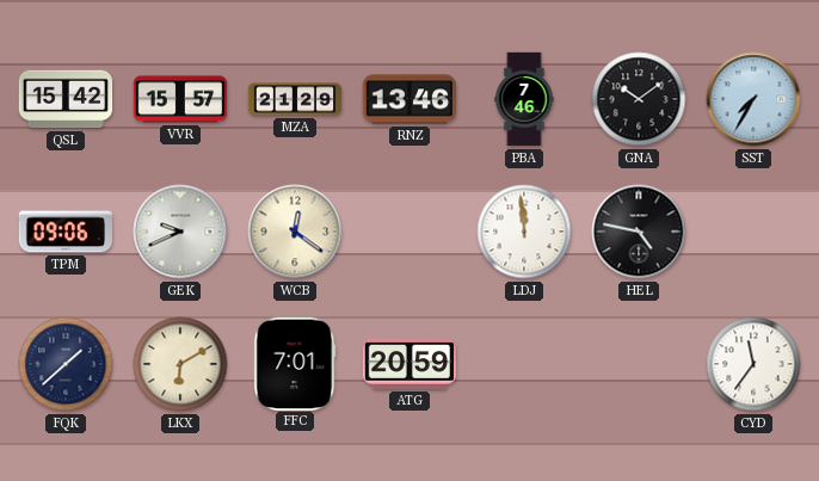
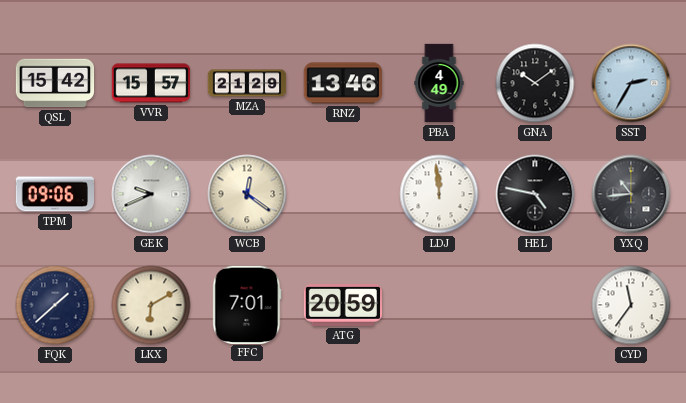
PBA: 7:46 -> 4:49 (439, 83)
SST: 7:35 -> 2:35 (631, 83)
YXQ: none -> 10:44 (631, 194)
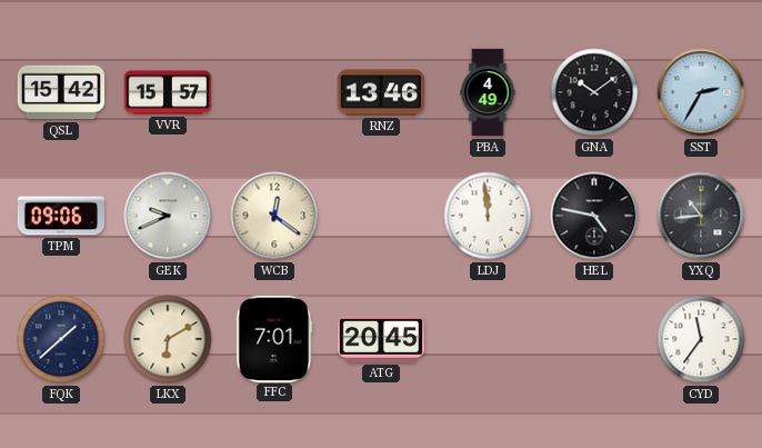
MZA: 21:29 -> none (247, 83)
ATG: 20:59 -> 20:45 (381, 340)
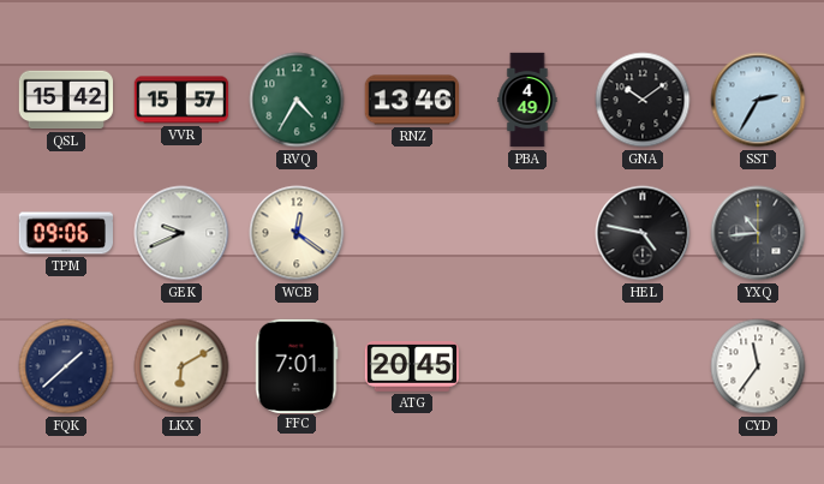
RVQ: none -> 4:35 (297, 100)
LDJ: 11:59 -> none (488, 216)
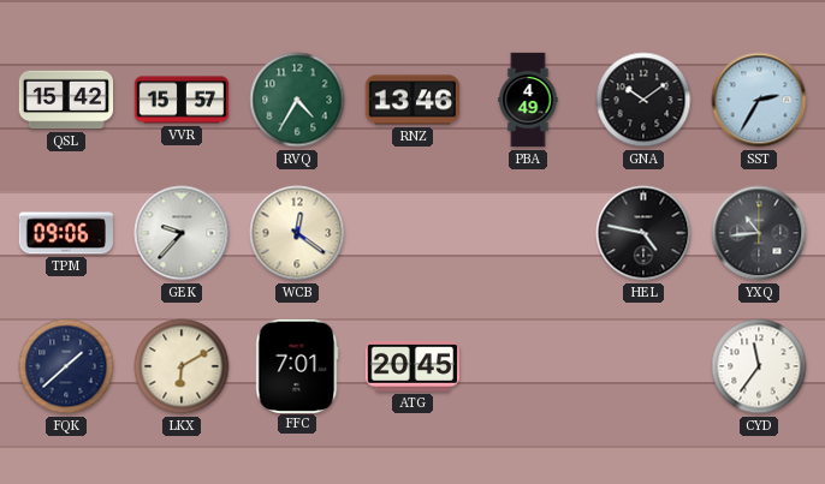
GEK: 9:41 -> 9:37 (182, 233)
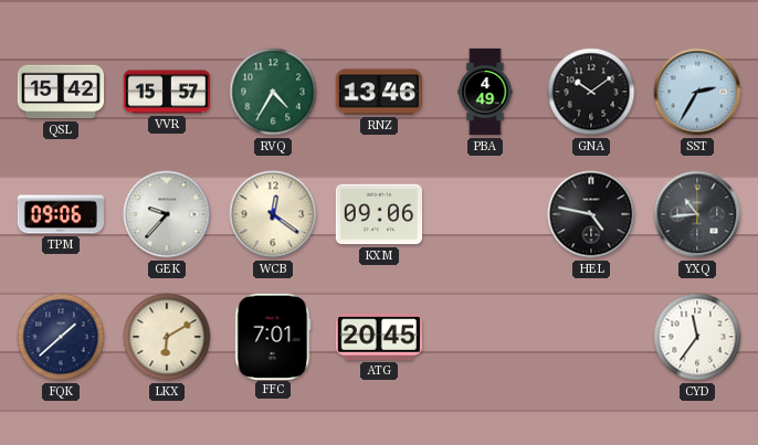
KXM: none -> 09:06 (379, 214)
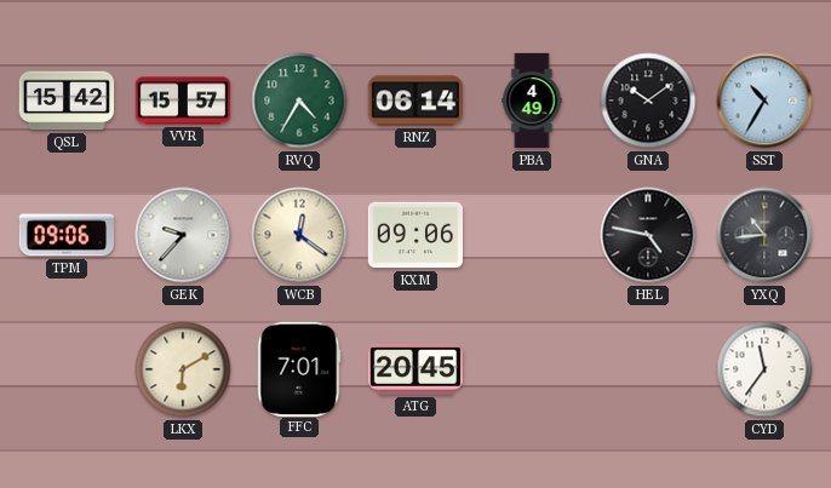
RNZ: 13:46 -> 06:14 (414, 101)
SST: 2:35 -> 10:35 (764, 101)
FQK: 1:38 -> none (61, 337)
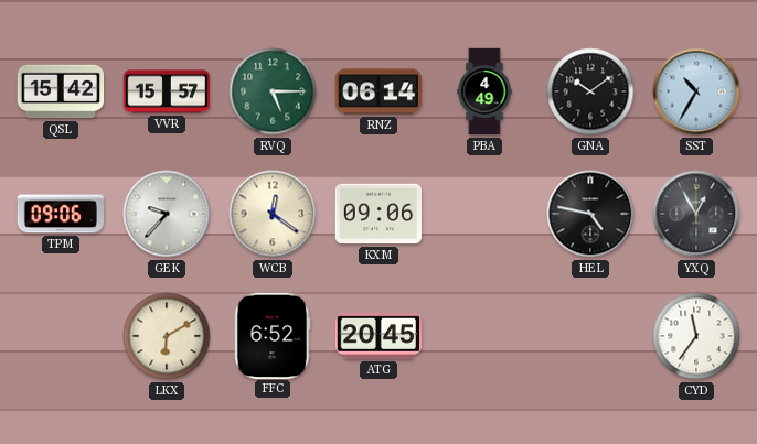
RVQ: 4:35 -> 5:15 (273, 91)
YXQ: 10:44 -> 12:55 (696, 214)
FFC: 7:01 -> 6:52 (273, 335)
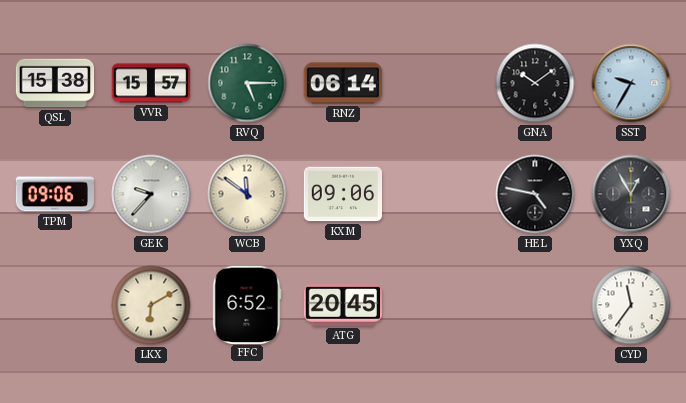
QSL: 15:42 -> 15:38 (55, 83)
PBA: 4:49 -> none (484, 91)
SST: 10:35 -> 9:35 (631, 83)
WCB: 12:21 -> 11:51 (247, 194)
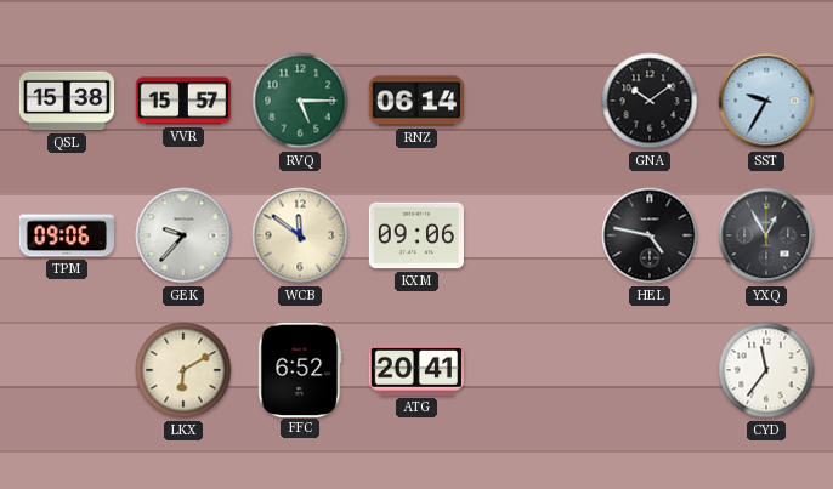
ATG: 20:45 -> 20:41 (416, 371)
